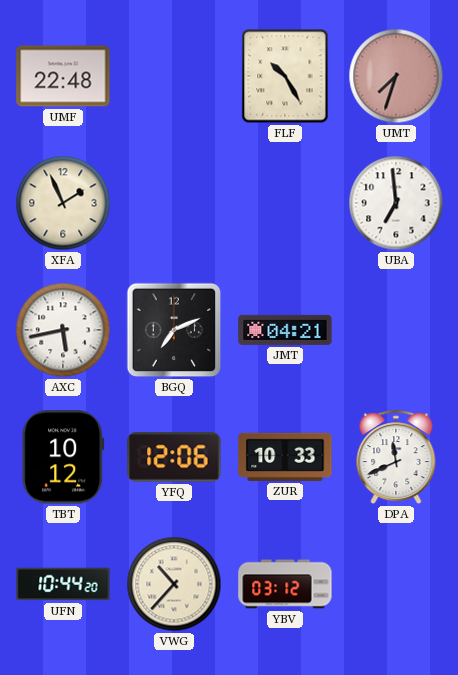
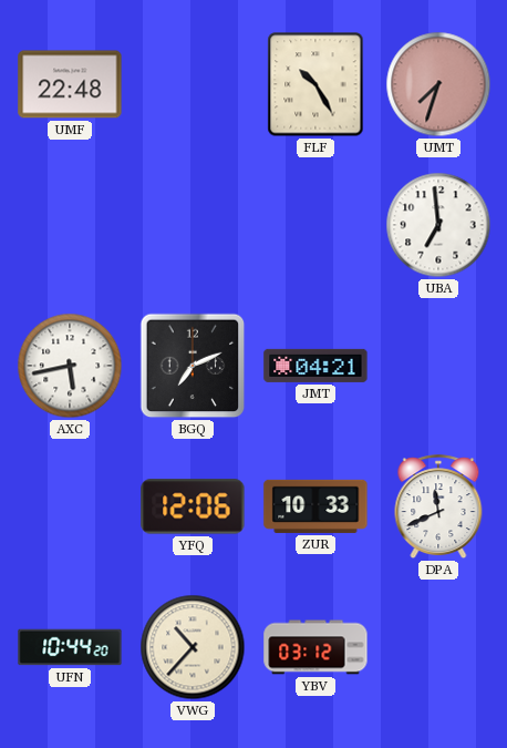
XFA: 1:56 -> none (63, 203)
TBT: 10:12 -> none (63, 457)
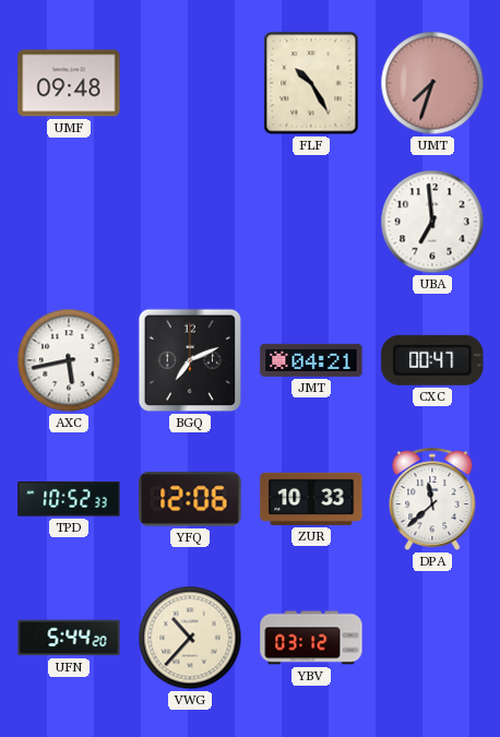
UMF: 22:48 -> 09:48 (69, 83)
CXC: none -> 00:47 (432, 360)
TPD: none -> 10:52 (69, 499)
DPA: 11:41 -> 11:38 (432, 500)
UFN: 10:44 -> 5:44 (69, 638)
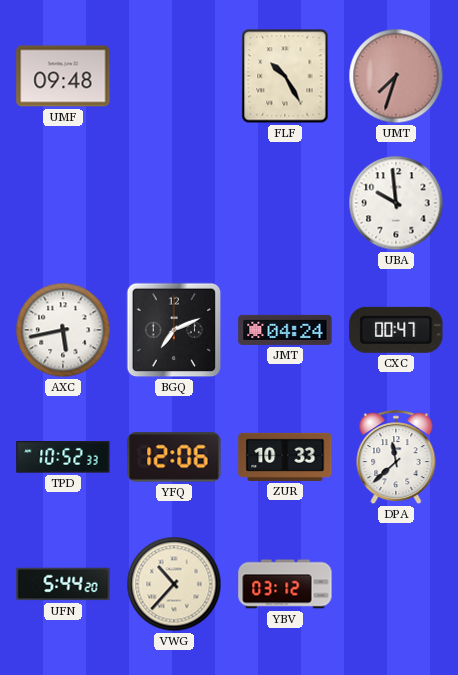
UBA: 6:59 -> 9:59 (396, 203)
JMT: 04:21 -> 04:24 (285, 330)
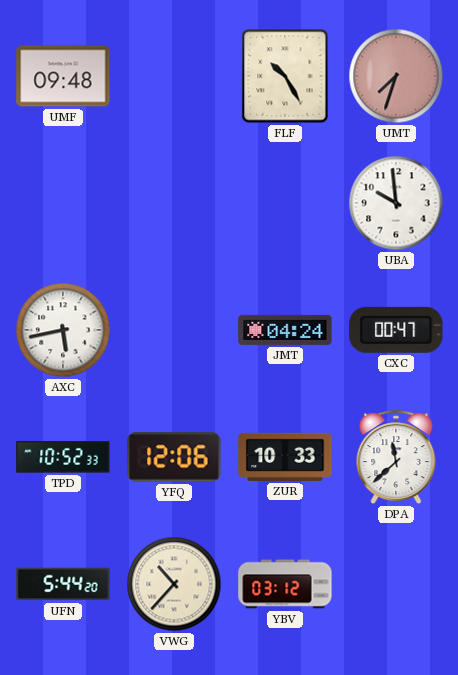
BGQ: 7:11 -> none (174, 330)
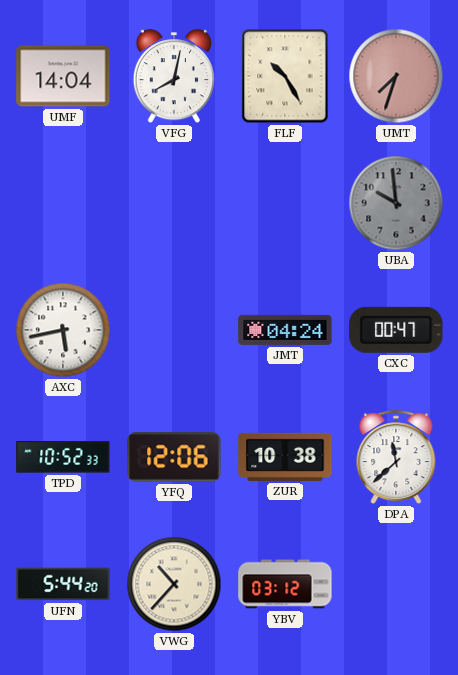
UMF: 09:48 -> 14:04 (63, 76)
VFG: none -> 8:02 (174, 77)
UBA dial: white -> grey (396, 203)
ZUR: 10:33 -> 10:38 (285, 457)
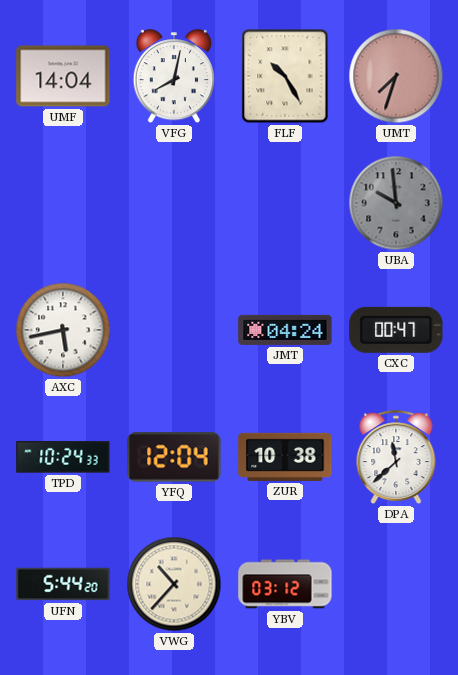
TPD: 10:52 -> 10:24 (63, 457)
YFQ: 12:06 -> 12:04 (174, 457)
